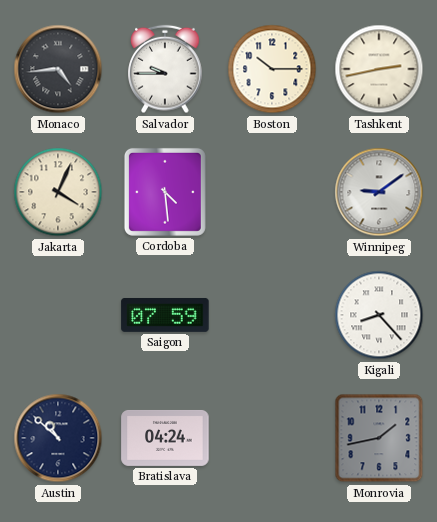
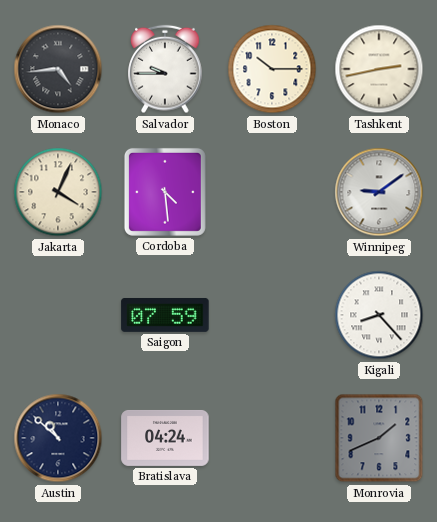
Monrovia: 1:43 -> 1:41 (379, 438)
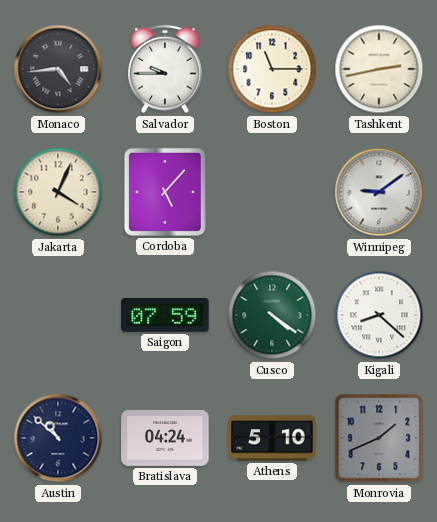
Boston: 10:15 -> 11:15 (272, 69)
Cordoba: 4:29 -> 5:07 (165, 192)
Cusco: none -> 4:21 (272, 315)
Kigali: 8:23 -> 8:22 (379, 315)
Athens: none -> 5:10 (272, 438)
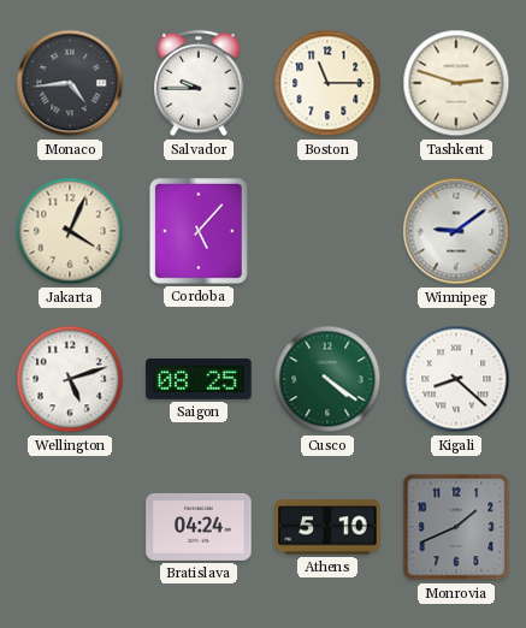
Tashkent: 2:43 -> 2:48 (456, 83)
Wellington: none -> 5:12 (70, 379)
Saigon: 07:59 -> 08:25 (199, 379)
Austin: 10:52 -> none (58, 438)
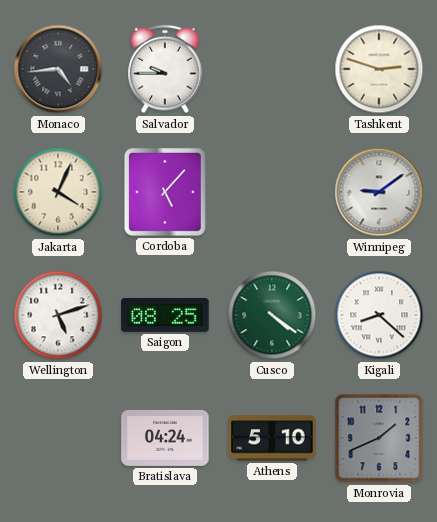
Boston: 11:15 -> none (327, 83)
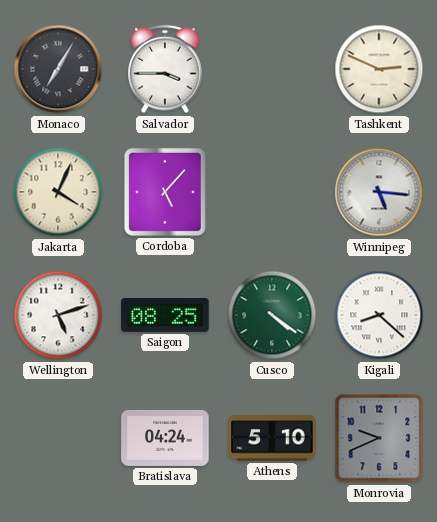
Monaco: 4:44 -> 7:05 (58, 69)
Salvador: 9:45 -> 3:45 (165, 69)
Tashkent: 2:48 -> 2:49 (379, 69)
Winnipeg: 9:09 -> 5:16 (379, 192)
Monrovia: 1:41 -> 9:41 (379, 438)
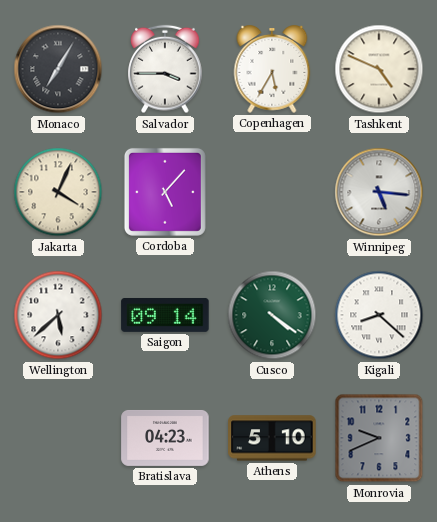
Copenhagen: none -> 5:35 (272, 69)
Tashkent: 2:49 -> 4:49 (379, 69)
Wellington: 5:12 -> 5:38 (58, 315)
Saigon: 08:25 -> 09:14 (165, 315)
Bratislava: 04:24 -> 04:23 (165, 438)
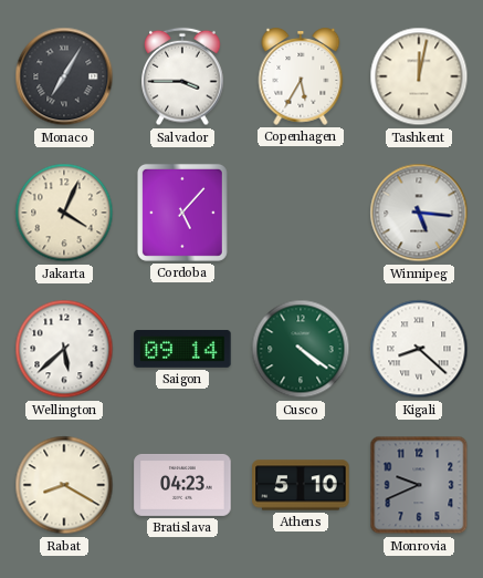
Tashkent: 4:49 -> 12:02 (419, 76)
Rabat: none -> 8:20 (64, 485)
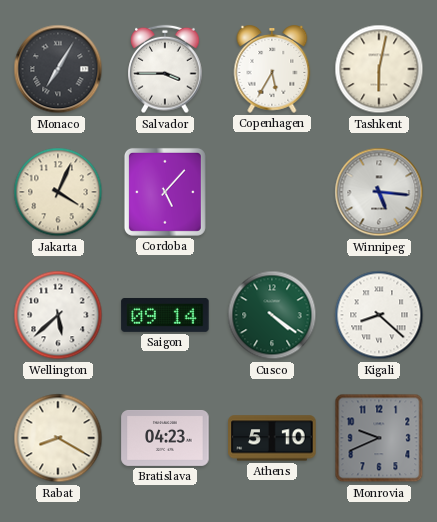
Tashkent: 12:02 -> 6:02 (379, 69)
